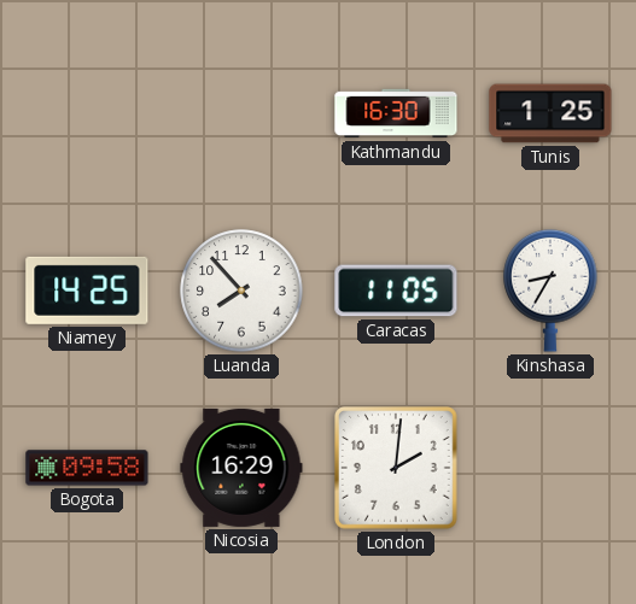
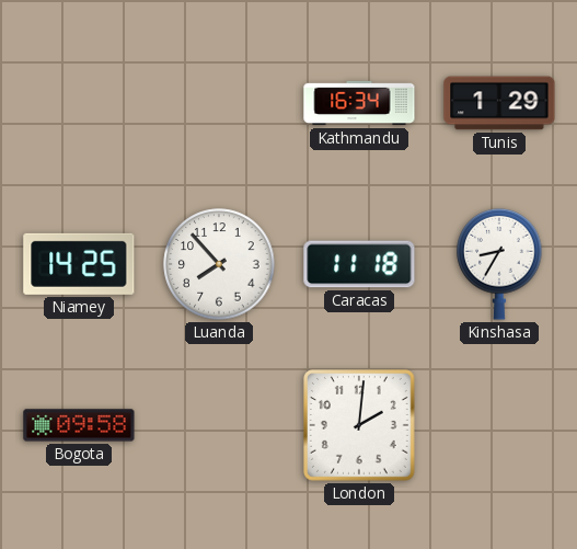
Kathmandu: 16:30 -> 16:34 (359, 103)
Tunis: 1:25 -> 1:29 (499, 103)
Caracas: 11:05 -> 11:18 (359, 264)
Nicosia: 16:29 -> none (241, 468)
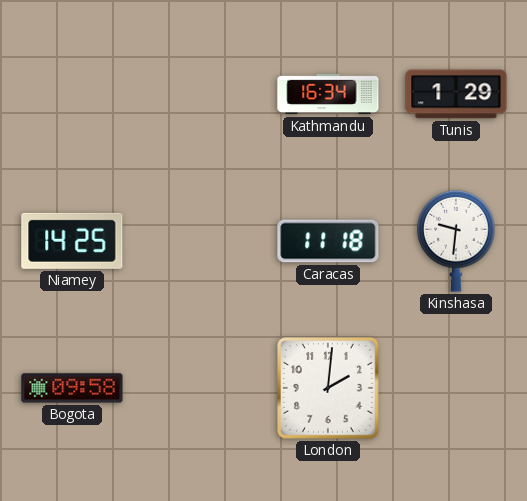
Luanda: 7:53 -> none (219, 264)
Kinshasa: 8:35 -> 9:31 (456, 241)
